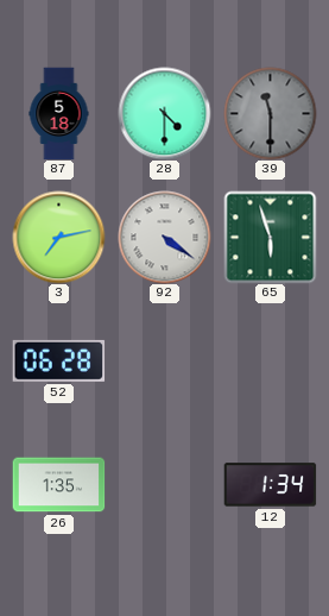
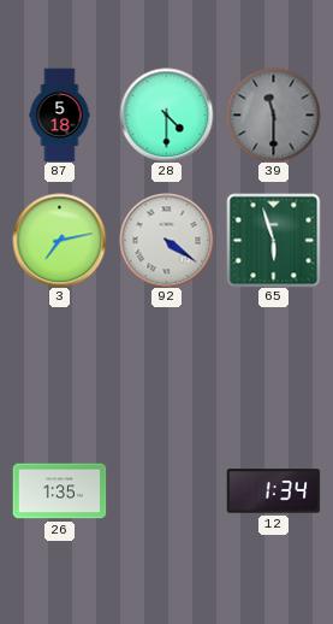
52: 06:28 -> none (58, 360)
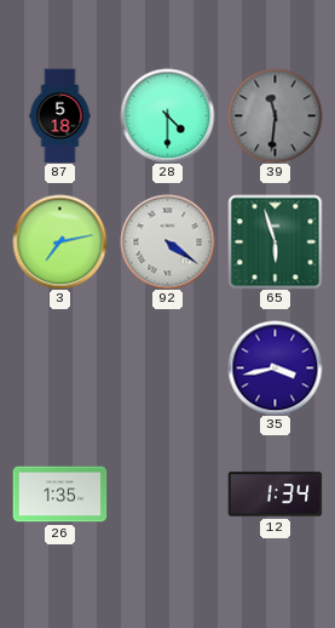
39: 11:30 -> 11:31 (275, 115)
35: none -> 3:43 (275, 367)
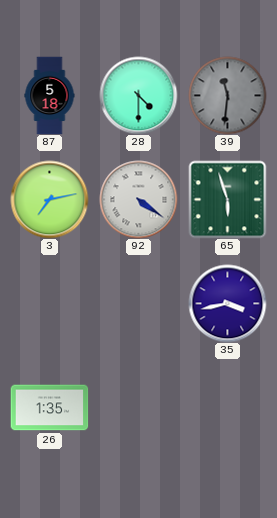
12: 1:34 -> none (275, 495)
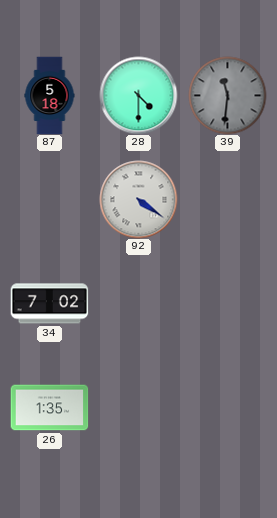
3: 7:13 -> none (49, 199)
65: 5:57 -> none (227, 199)
34: none -> 7:02 (49, 304)
35: 3:43 -> none (227, 303)
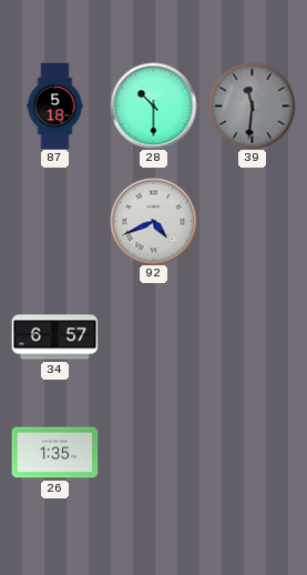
28: 4:30 -> 10:30 (153, 105)
92: 4:21 -> 4:41 (153, 221)
34: 7:02 -> 6:57 (54, 337)
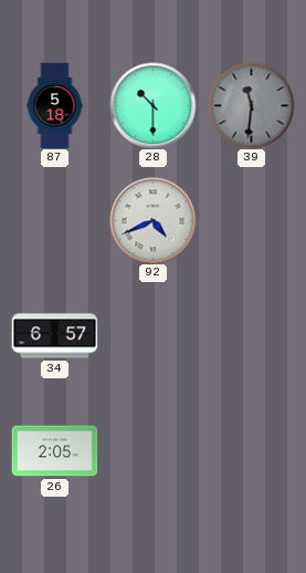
26: 1:35 -> 2:05 (54, 451)
